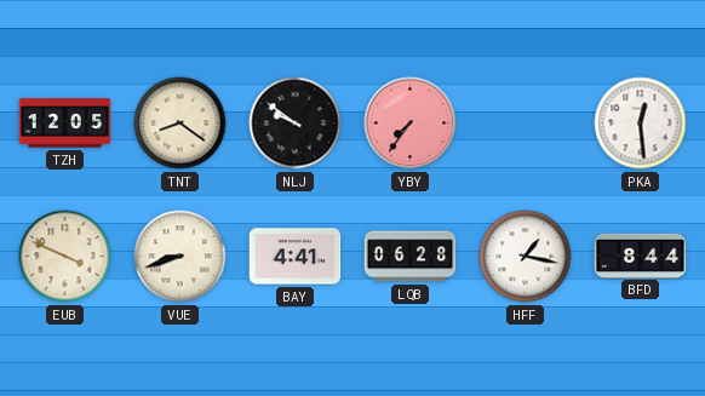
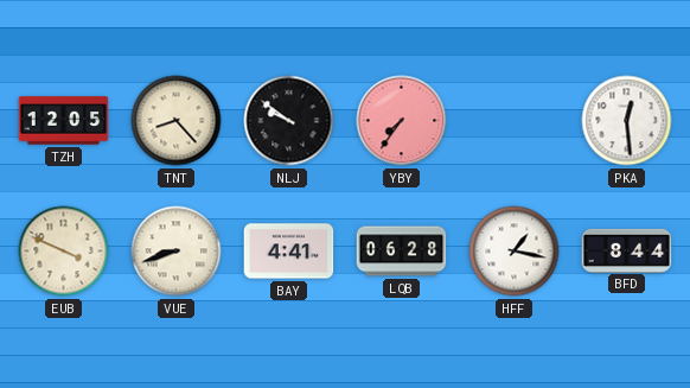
TNT: 8:21 -> 8:23 (177, 121)
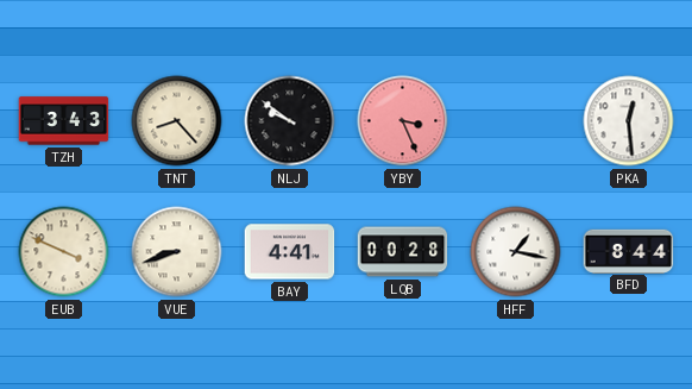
TZH: 12:05 -> 3:43 (64, 121)
YBY: 7:36 -> 3:26 (403, 121)
LQB: 06:28 -> 00:28 (403, 252)
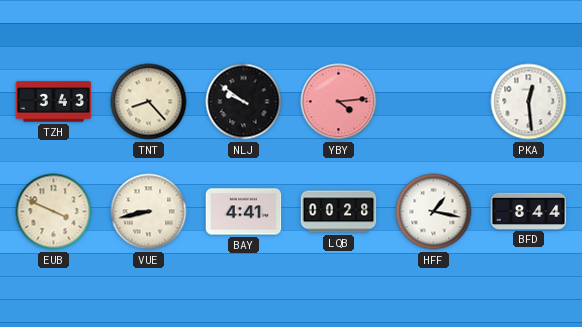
YBY: 3:26 -> 4:14 (339, 102)
VUE: 8:42 -> 8:43 (149, 212)
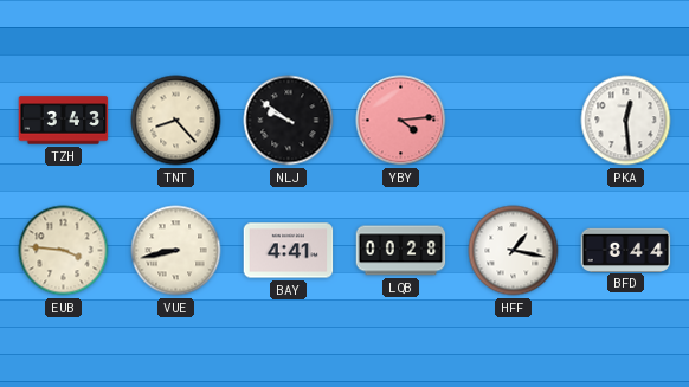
EUB: 3:49 -> 3:46 (64, 251)
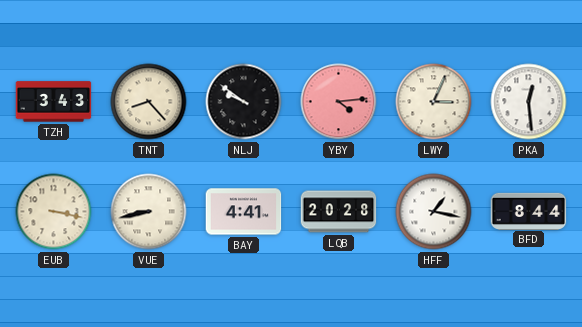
LWY: none -> 3:04 (434, 102)
EUB: 3:46 -> 3:17 (54, 212)
LQB: 00:28 -> 20:28 (339, 212)
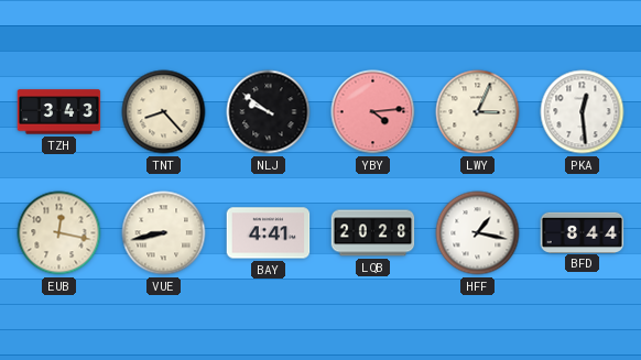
EUB: 3:17 -> 12:17 (59, 233)
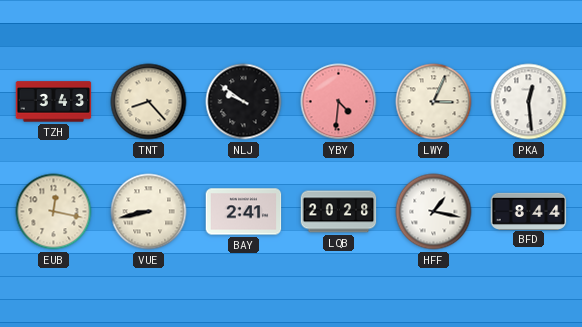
YBY: 4:14 -> 4:31 (339, 102)
BAY: 4:41 -> 2:41 (244, 212)
